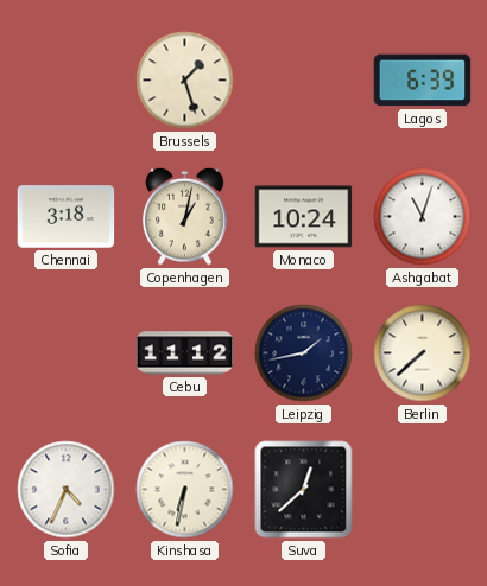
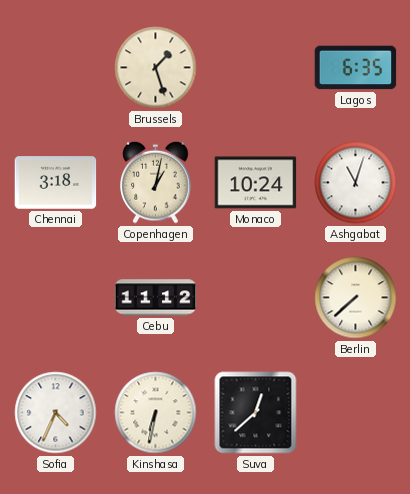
Lagos: 6:39 -> 6:35 (356, 68)
Leipzig: 1:43 -> none (304, 353)
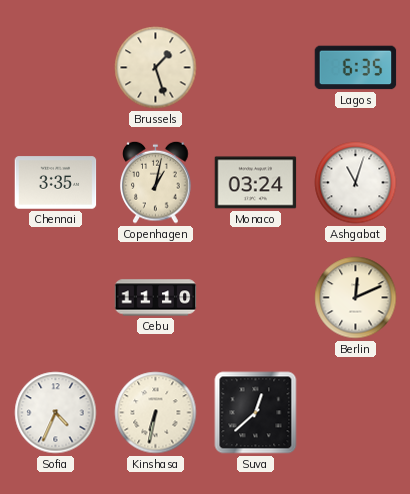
Chennai: 3:18 -> 3:35 (56, 183)
Monaco: 10:24 -> 03:24 (256, 183)
Cebu: 11:12 -> 11:10 (156, 298)
Berlin: 7:38 -> 12:11 (356, 298)
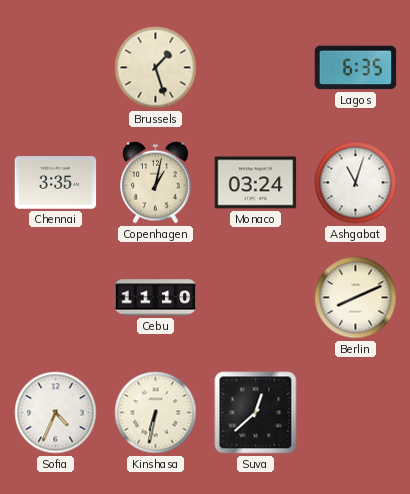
Berlin: 12:11 -> 8:11 (356, 298)
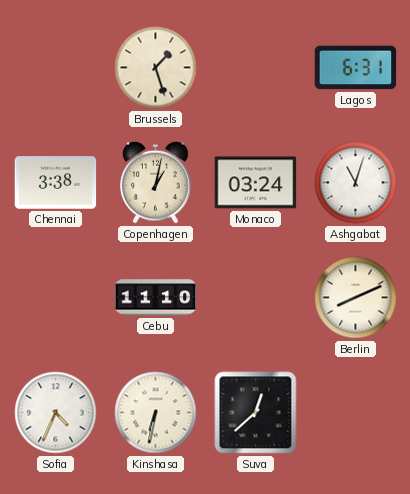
Lagos: 6:35 -> 6:31 (356, 68)
Chennai: 3:35 -> 3:38 (56, 183)
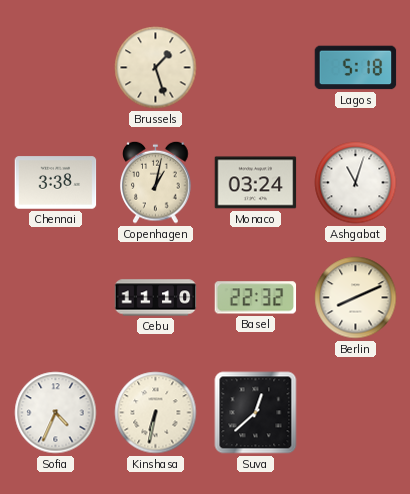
Lagos: 6:31 -> 5:18 (356, 68)
Basel: none -> 22:32 (256, 298)
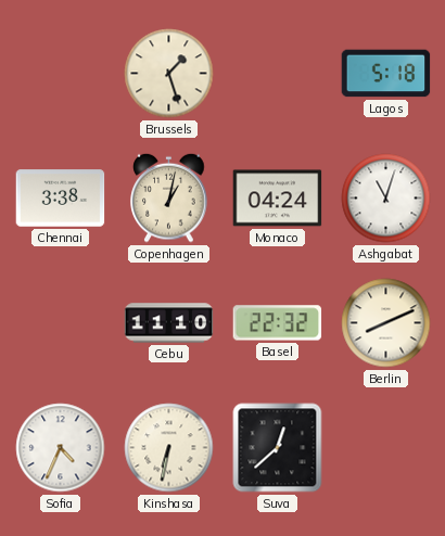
Monaco: 03:24 -> 04:24 (278, 199)
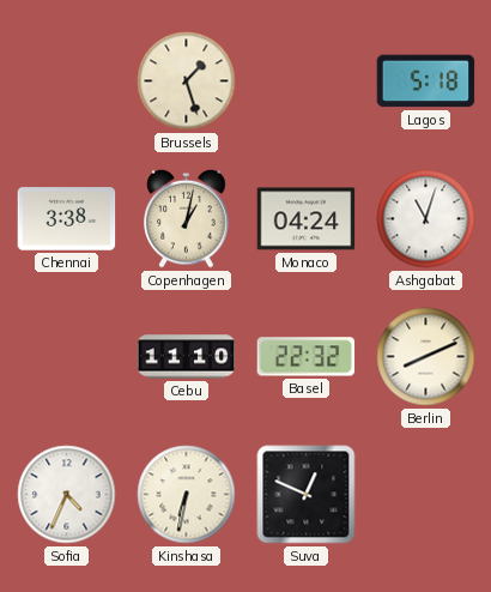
Suva: 12:38 -> 12:49 (307, 495)
